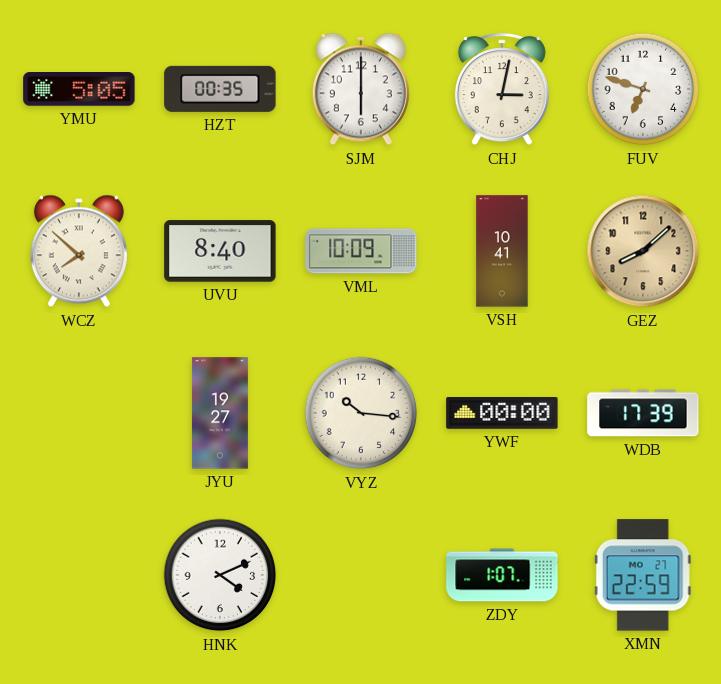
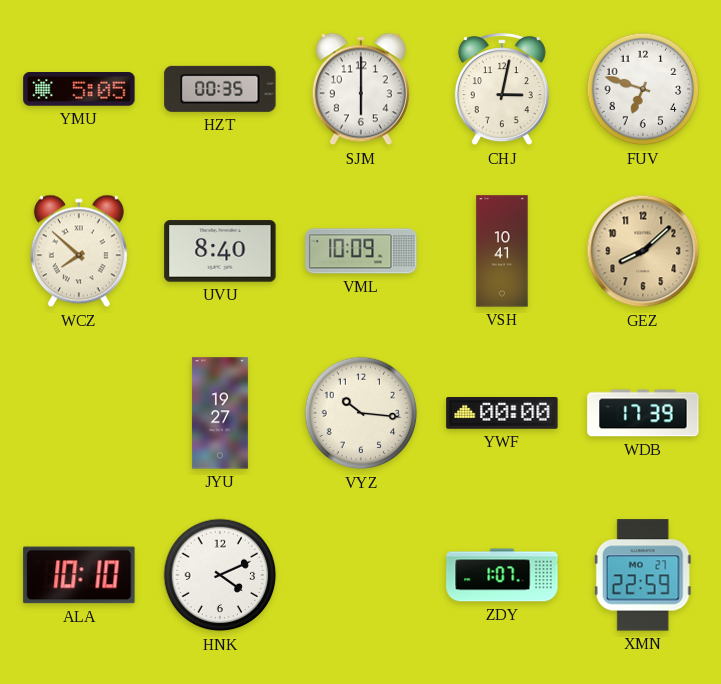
ALA: none -> 10:10 (79, 575)
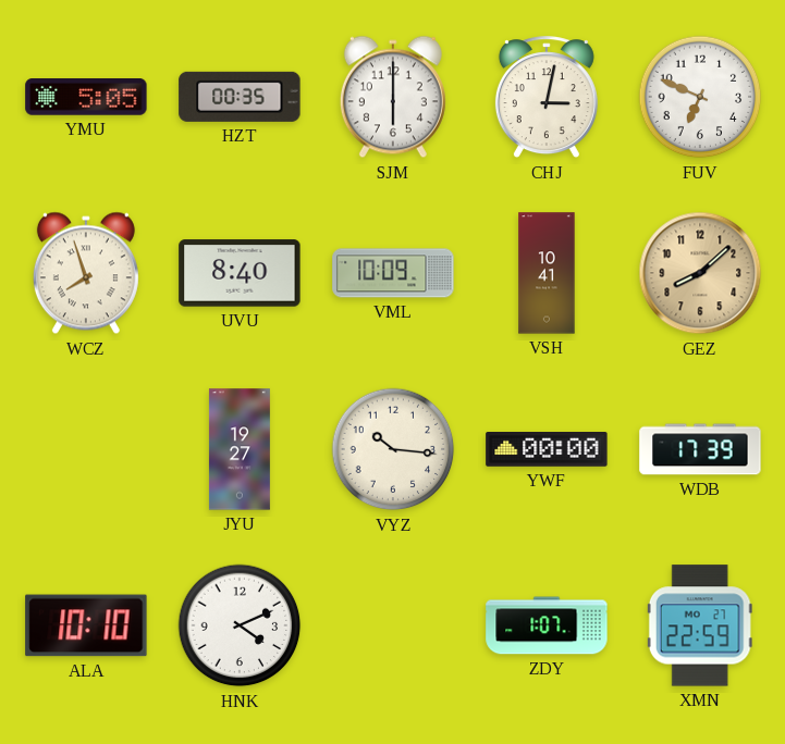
FUV: 6:48 -> 6:49 (700, 97)
WCZ: 7:52 -> 7:57 (86, 273)
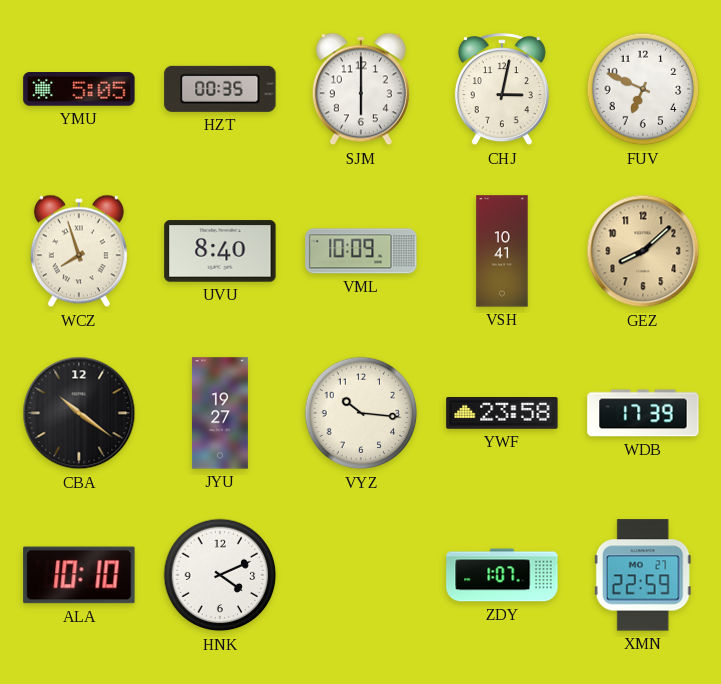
CBA: none -> 10:21 (79, 413)
YWF: 00:00 -> 23:58 (502, 414)
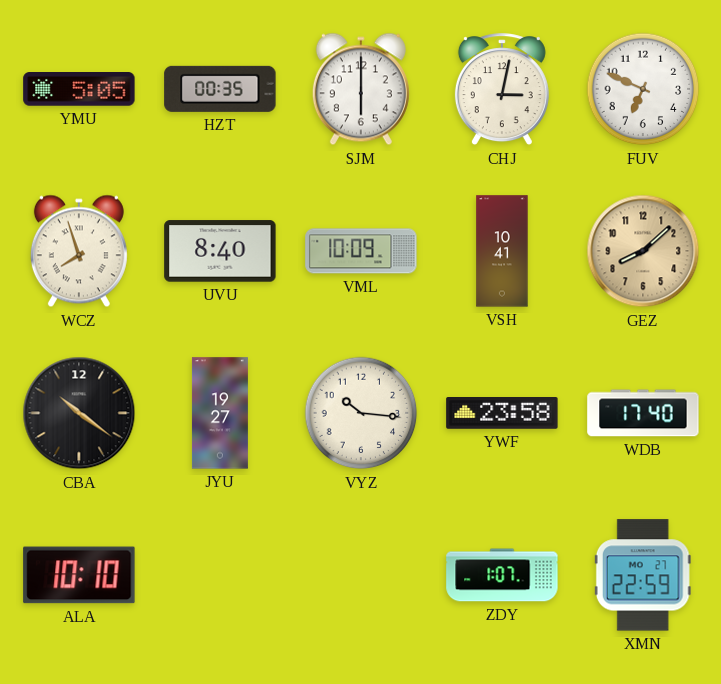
WDB: 17:39 -> 17:40 (643, 413)
HNK: 4:11 -> none (220, 575)
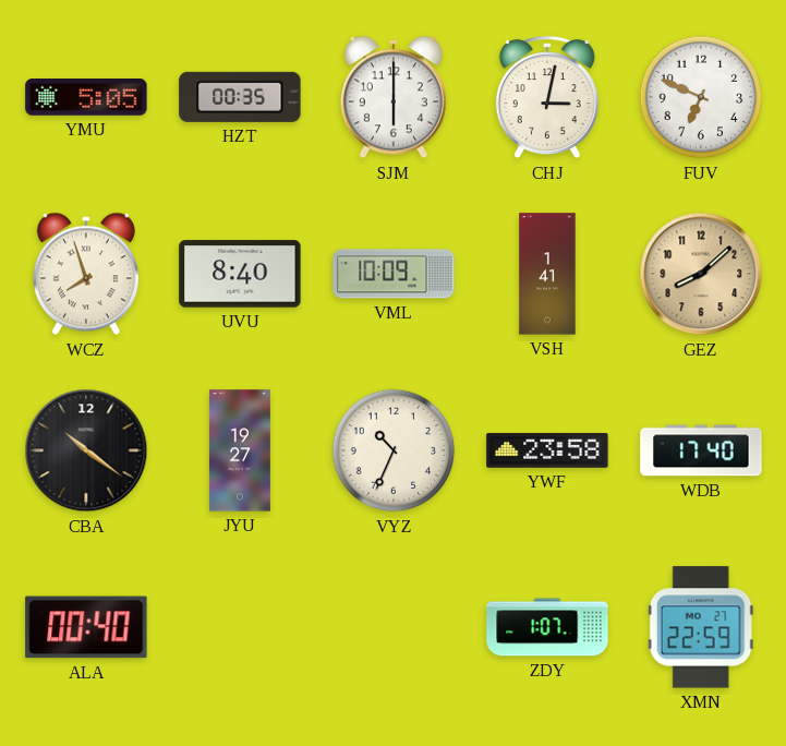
VSH: 10:41 -> 1:41 (547, 274)
VYZ: 10:16 -> 10:34 (394, 450)
ALA: 10:10 -> 00:40 (86, 627)
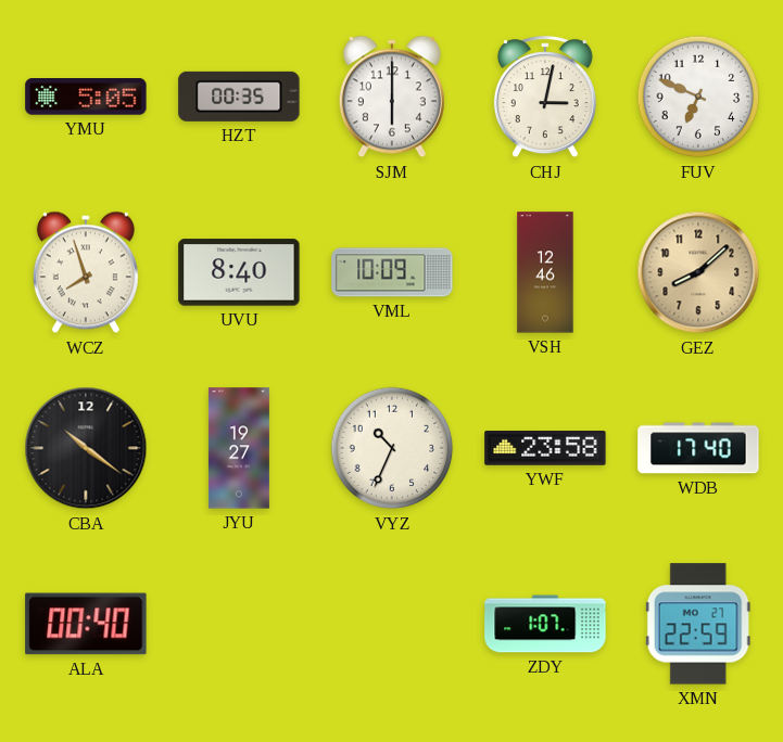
VSH: 1:41 -> 12:46 (545, 272)
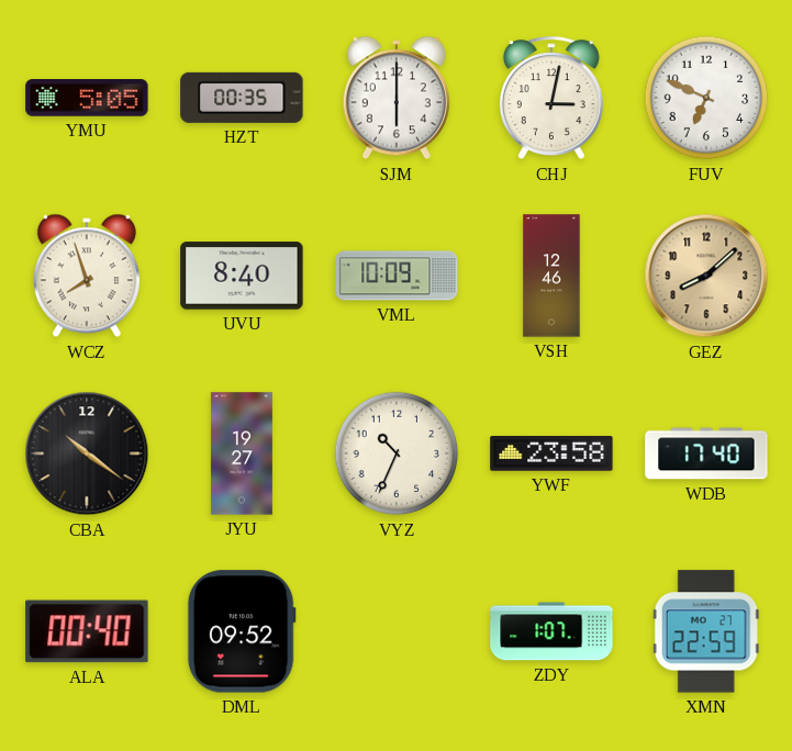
DML: none -> 09:52 (242, 631)
